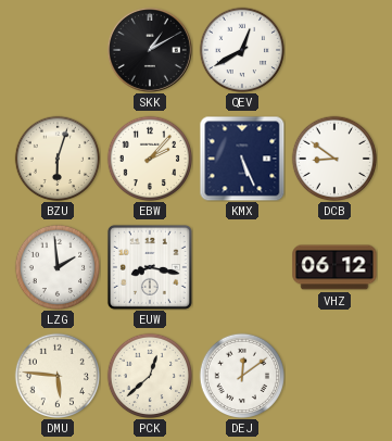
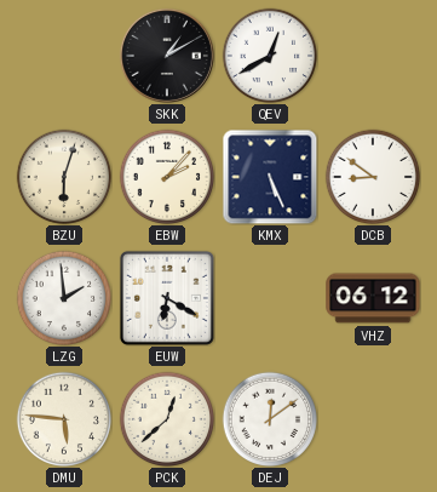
EUW: 8:17 -> 6:20 (167, 298)
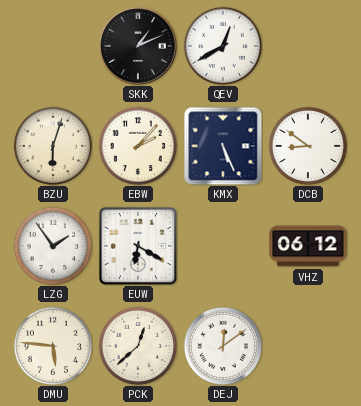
SKK: 1:10 -> 1:11 (138, 46)
LZG: 1:59 -> 1:54 (53, 246)
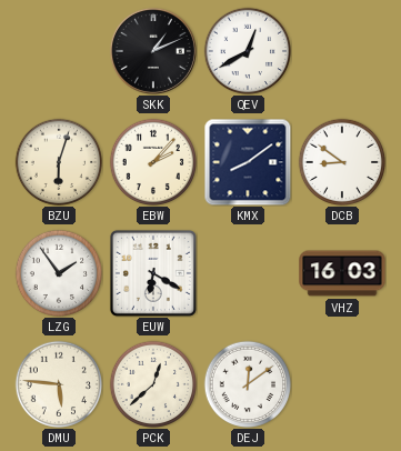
KMX: 5:26 -> 8:09 (248, 162)
VHZ: 06:12 -> 16:03 (342, 273)
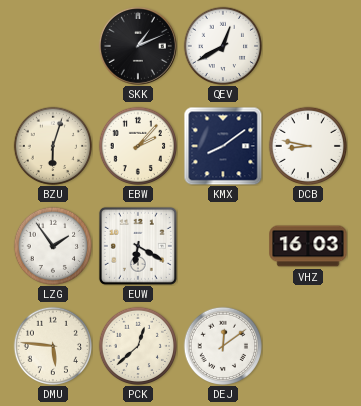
DCB: 8:51 -> 8:47 (308, 146)
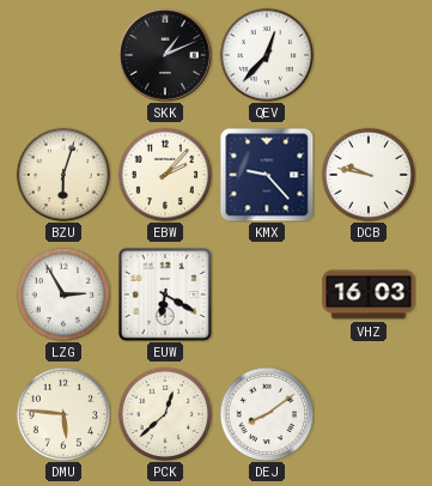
QEV: 12:40 -> 12:37 (267, 55)
KMX: 8:09 -> 9:23 (267, 175)
DCB: 8:47 -> 9:47 (369, 175)
LZG: 1:54 -> 2:55 (63, 294)
DEJ: 12:09 -> 8:09 (267, 414)
